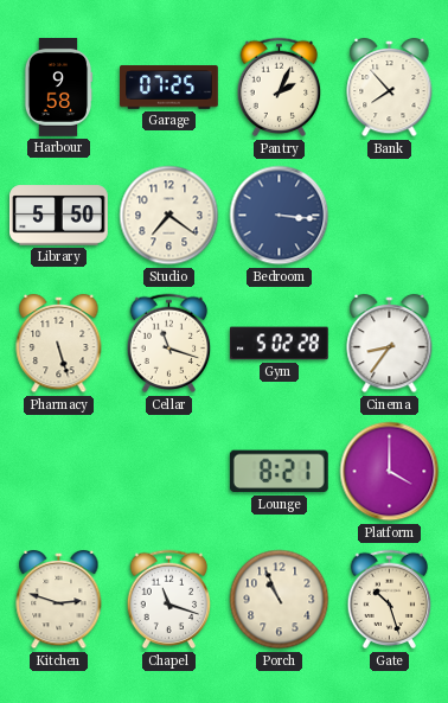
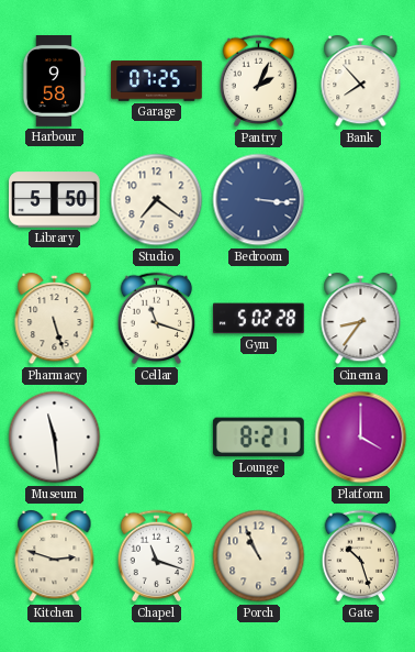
Museum: none -> 11:29 (55, 438)
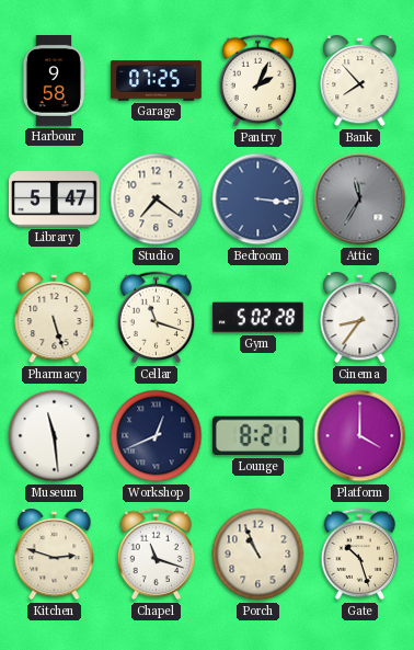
Library: 5:50 -> 5:47 (55, 199)
Attic: none -> 11:35 (360, 199)
Workshop: none -> 12:41 (157, 436)
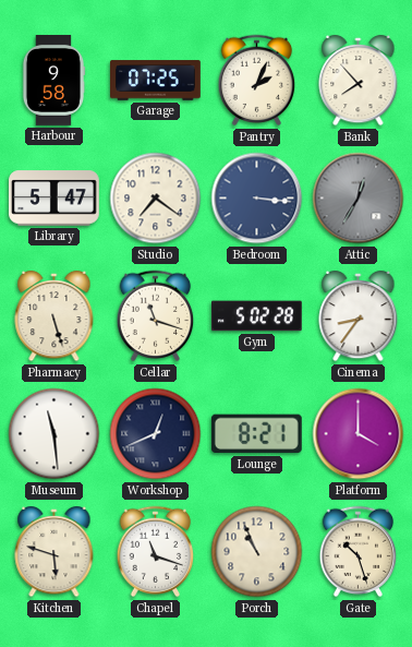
Attic: 11:35 -> 12:35 (359, 199)
Kitchen: 2:48 -> 5:48 (54, 552)
